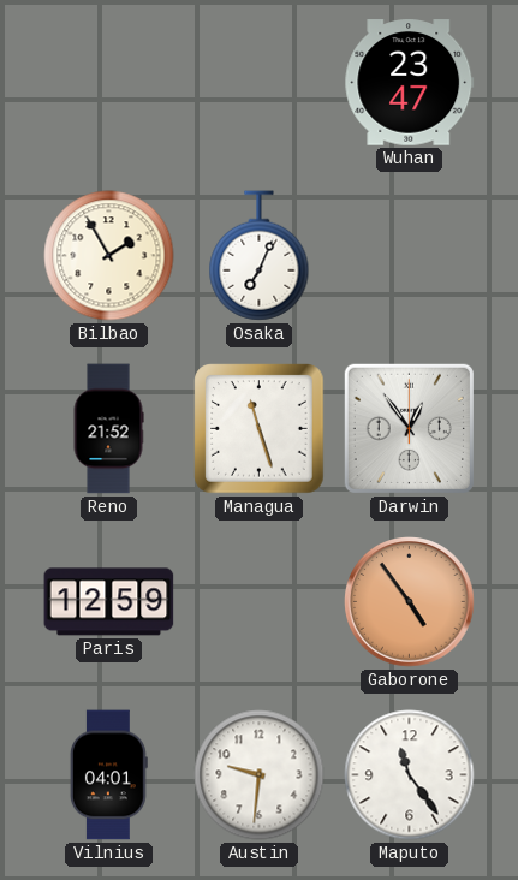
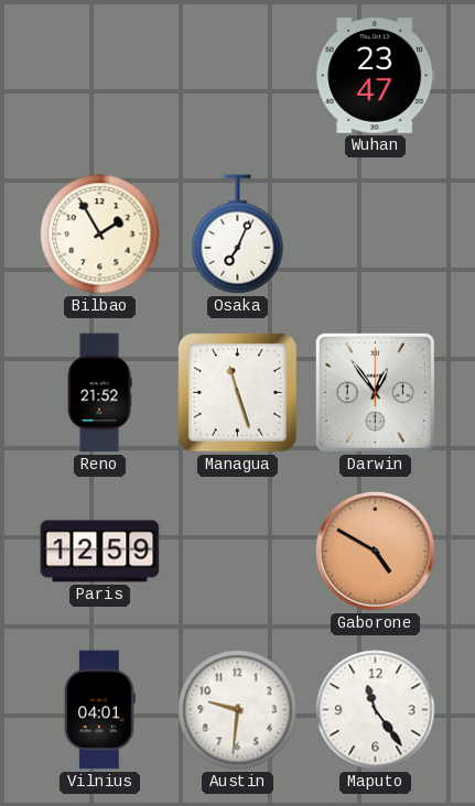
Gaborone: 4:54 -> 4:50 (376, 552)
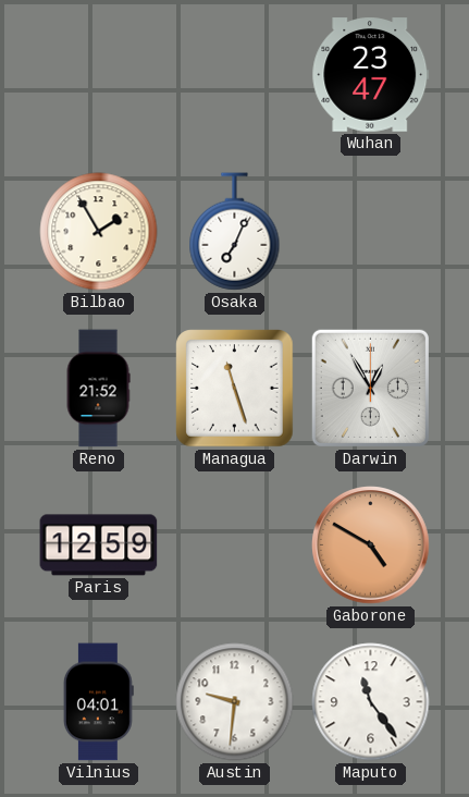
Darwin: 12:54 -> 12:55 (370, 388)
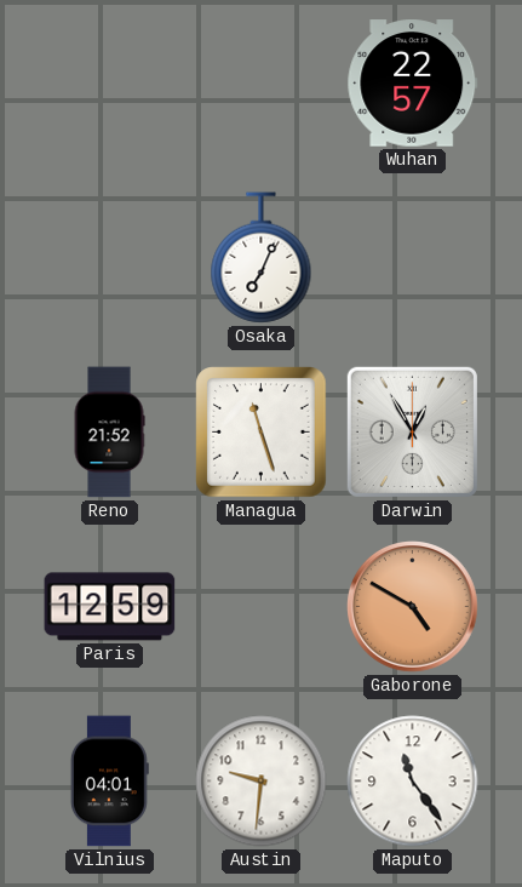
Wuhan: 23:47 -> 22:57 (413, 84)
Bilbao: 1:55 -> none (99, 232)
